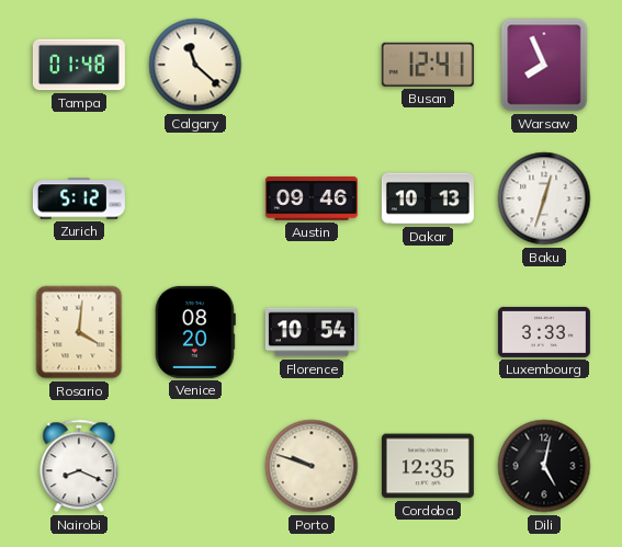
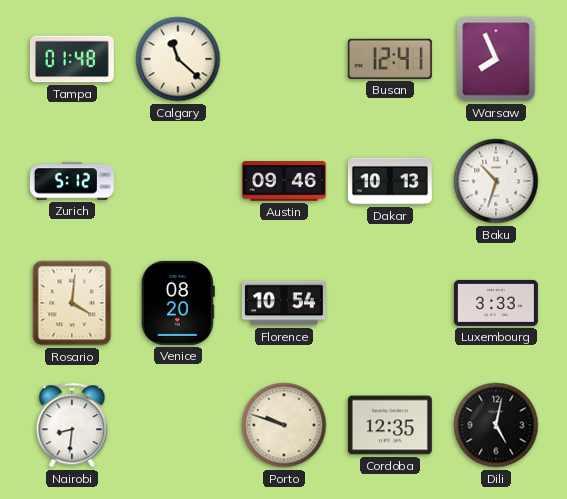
Baku: 12:33 -> 10:33 (496, 181)
Nairobi: 8:19 -> 8:31 (72, 425)
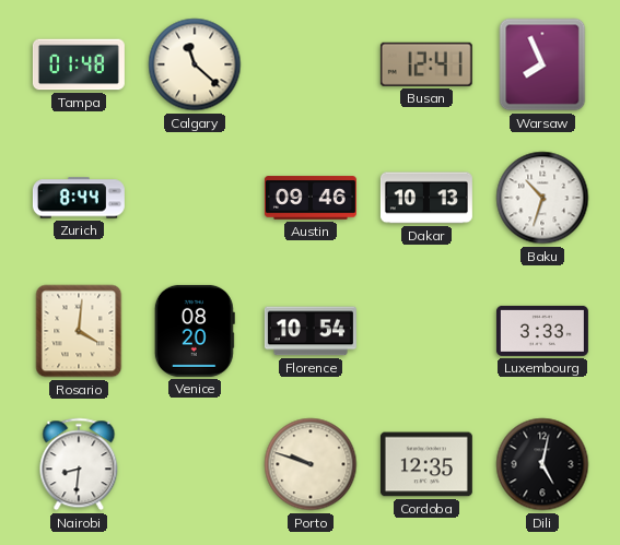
Zurich: 5:12 -> 8:44 (79, 198)
